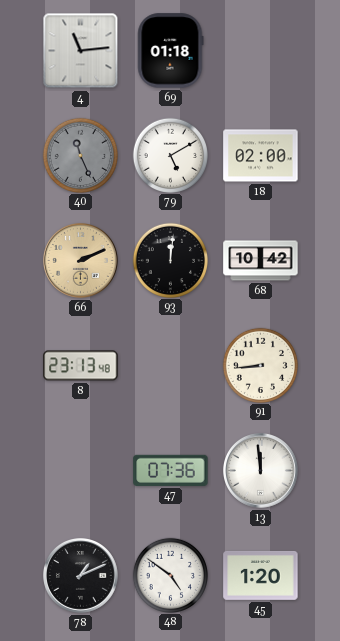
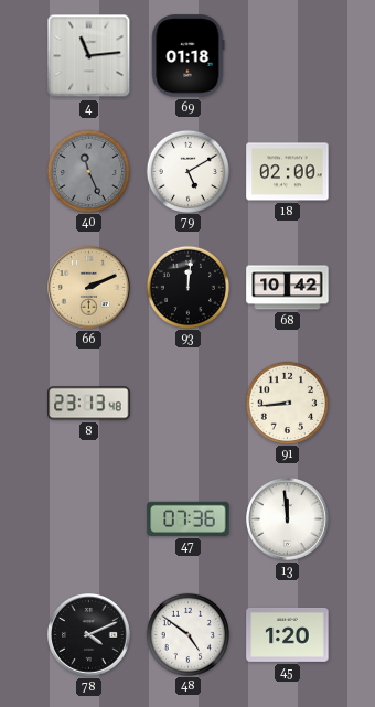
78: 1:11 -> 4:11 (89, 635)
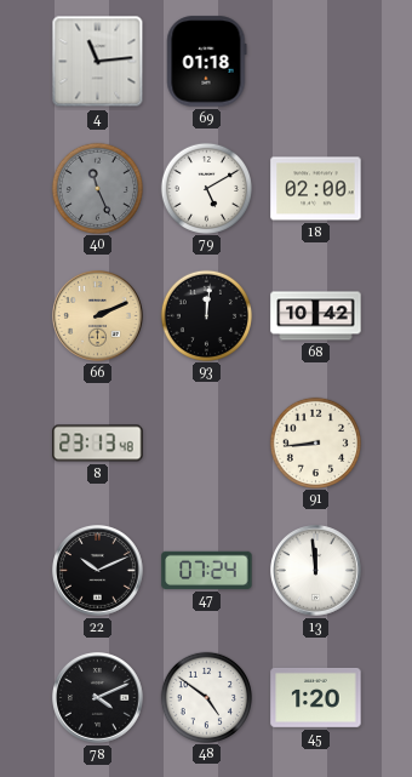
22: none -> 10:11 (98, 571)
47: 07:36 -> 07:24 (207, 570)
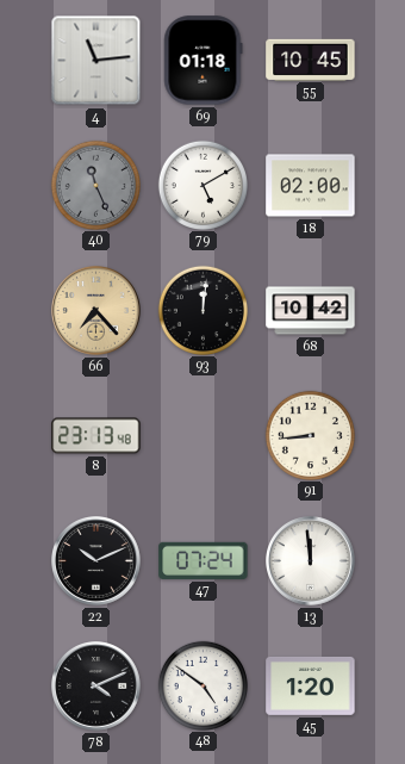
55: none -> 10:45 (311, 60)
66: 2:11 -> 7:23 (96, 311)
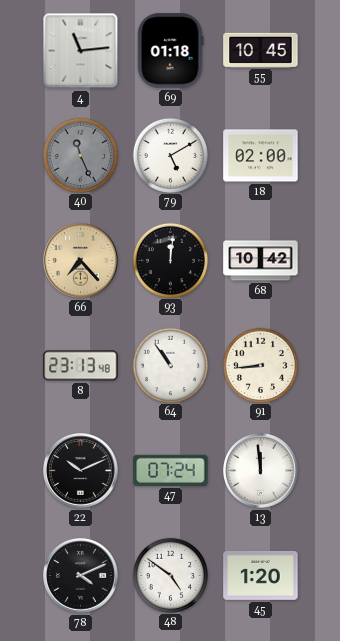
64: none -> 10:54 (170, 365)
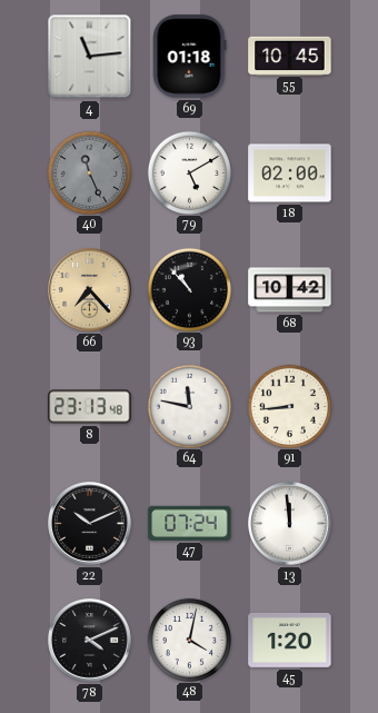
93: 12:01 -> 10:53 (189, 289)
64: 10:54 -> 11:47 (189, 406)
48: 4:51 -> 4:02 (189, 640)
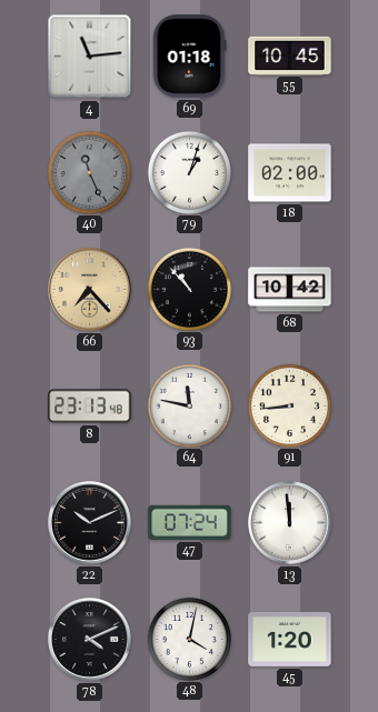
79: 5:10 -> 1:03 (189, 172)
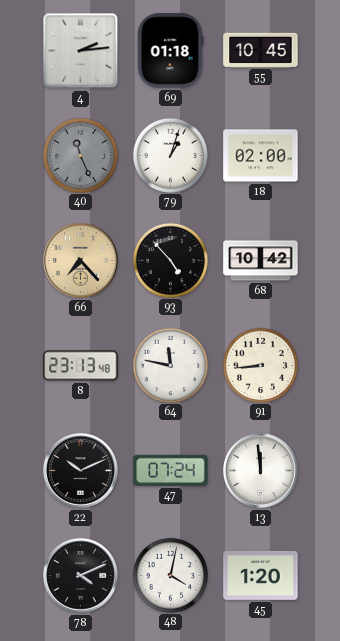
4: 11:14 -> 2:14 (81, 51)
93: 10:53 -> 4:53 (170, 260)
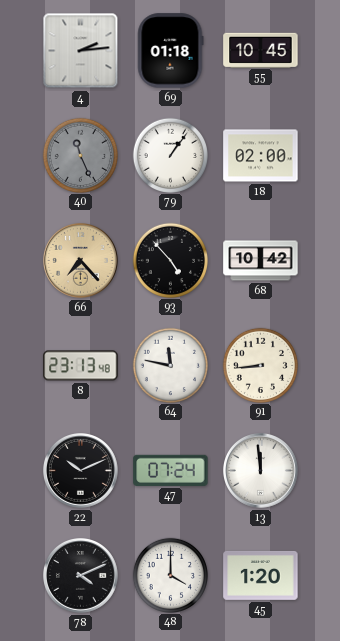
79: 1:03 -> 1:06 (170, 155)
48: 4:02 -> 4:00 (170, 575)
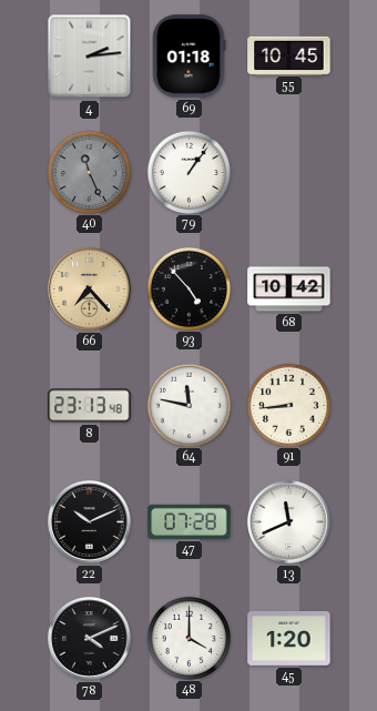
18: 02:00 -> none (261, 156)
47: 07:24 -> 07:28 (190, 521)
13: 11:59 -> 11:41 (289, 522)
